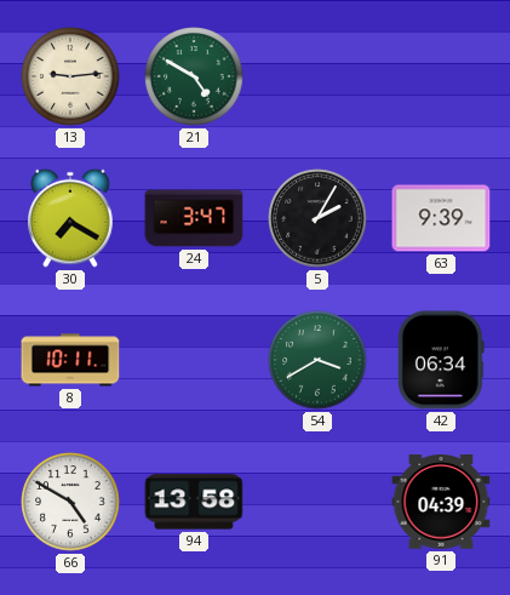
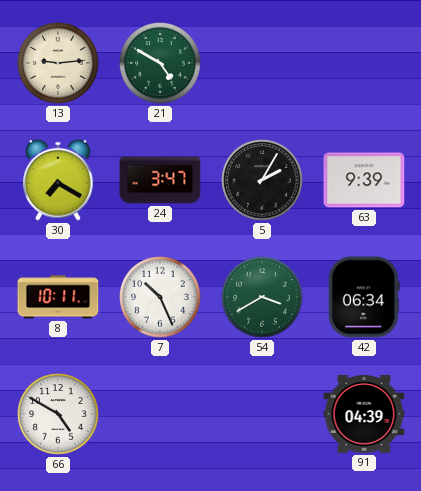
7: none -> 10:26 (160, 297)
94: 13:58 -> none (194, 502)
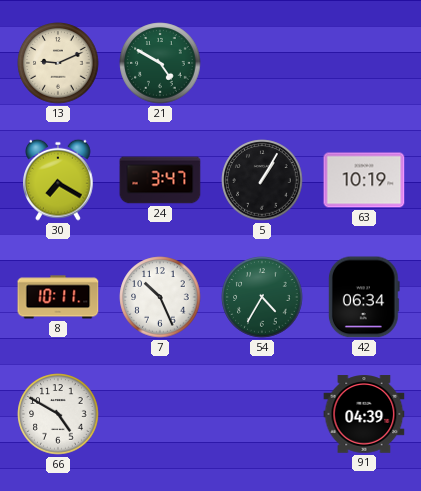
13: 9:14 -> 9:11 (58, 63)
5: 2:05 -> 1:05 (262, 180)
63: 9:39 -> 10:19 (364, 180)
54: 3:40 -> 4:35 (262, 297)
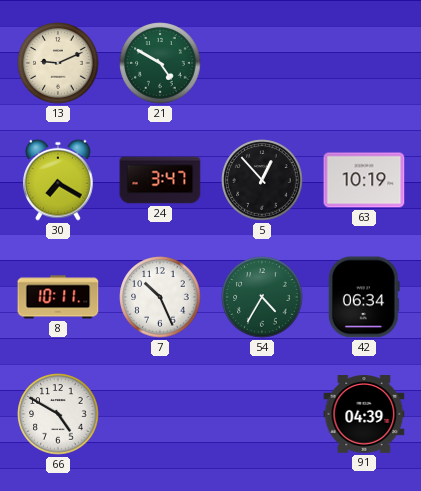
5: 1:05 -> 12:53 (262, 180)
